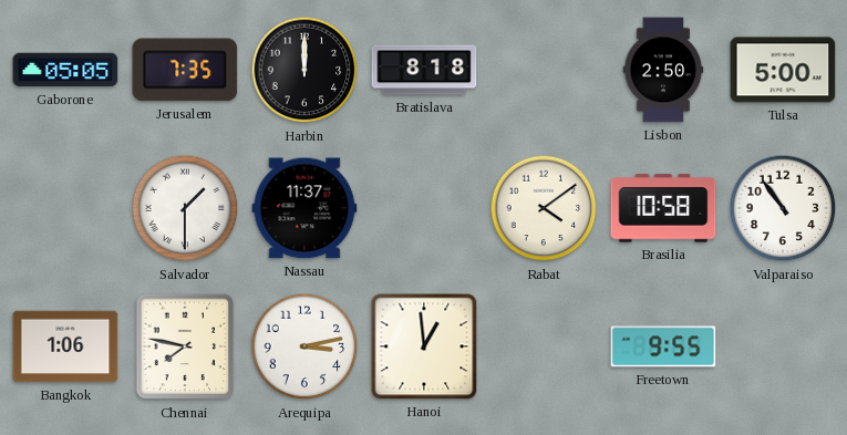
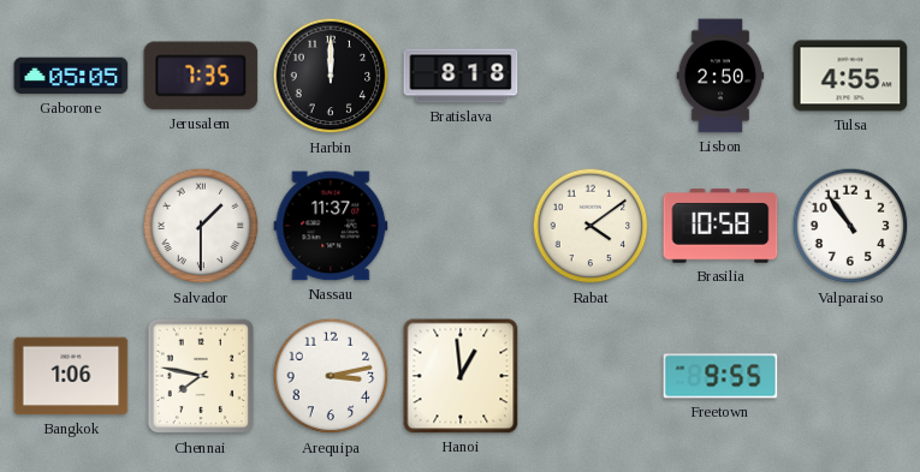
Tulsa: 5:00 -> 4:55 (850, 76)
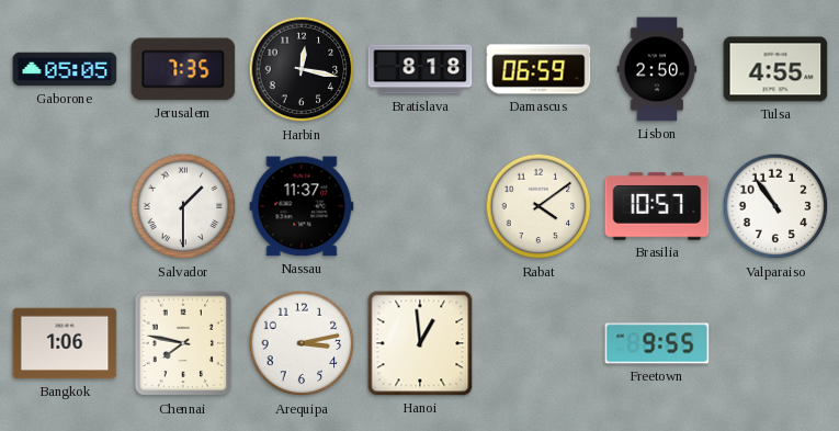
Harbin: 12:00 -> 12:17 (302, 69)
Damascus: none -> 06:59 (538, 69)
Brasilia: 10:58 -> 10:57 (657, 206)
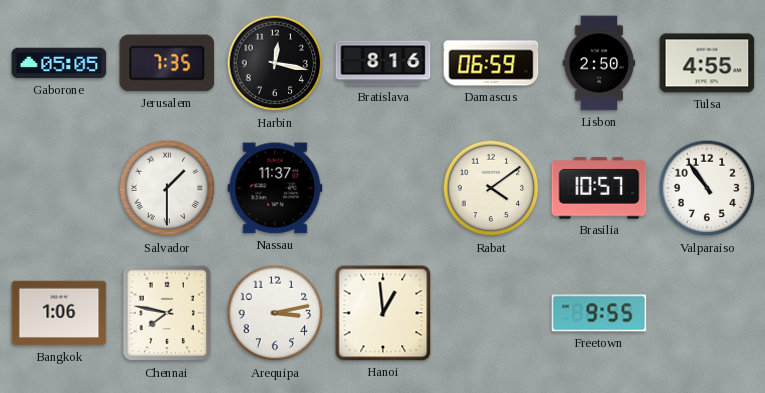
Bratislava: 8:18 -> 8:16 (383, 63)
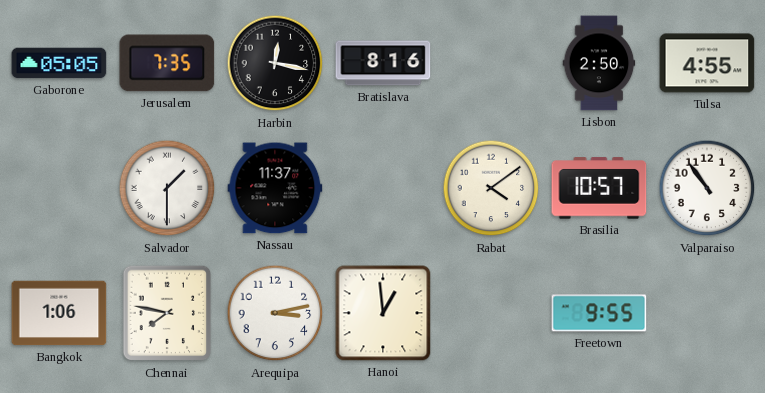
Damascus: 06:59 -> none (491, 63)
